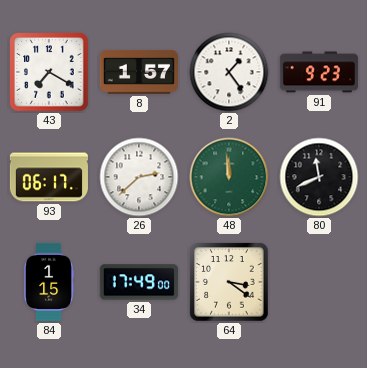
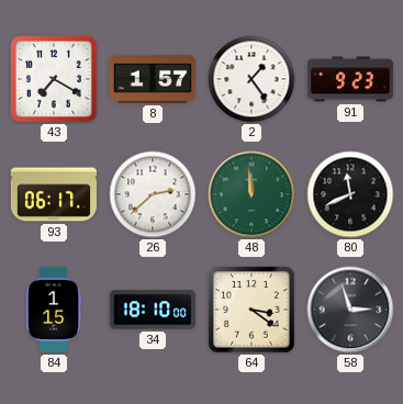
34: 17:49 -> 18:10 (153, 310)
58: none -> 2:57 (350, 310)
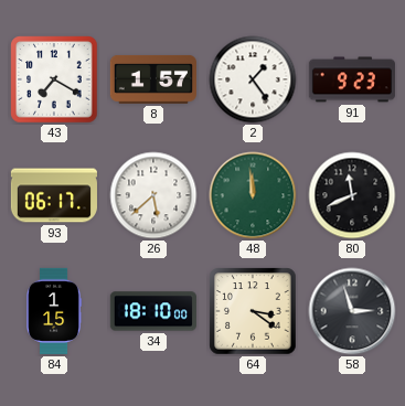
26: 2:38 -> 5:38 (153, 195)
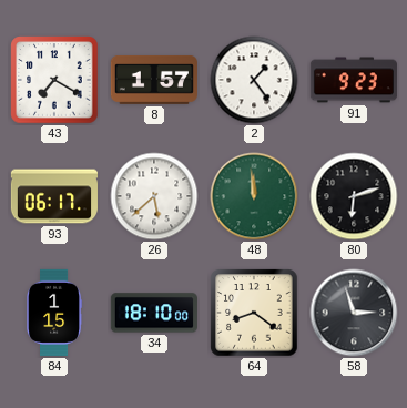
80: 11:41 -> 6:12 (354, 196)
64: 3:21 -> 8:21 (254, 313)
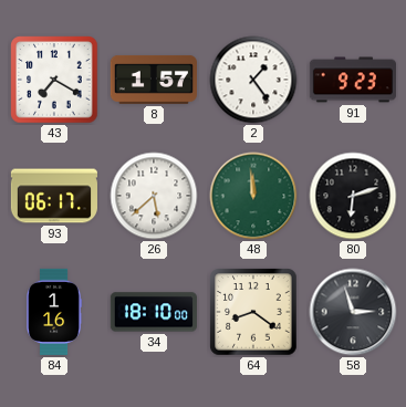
84: 1:15 -> 1:16 (55, 312)
